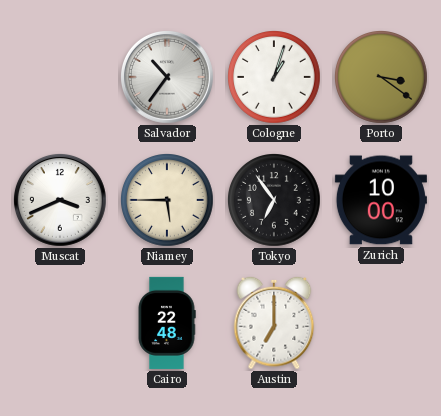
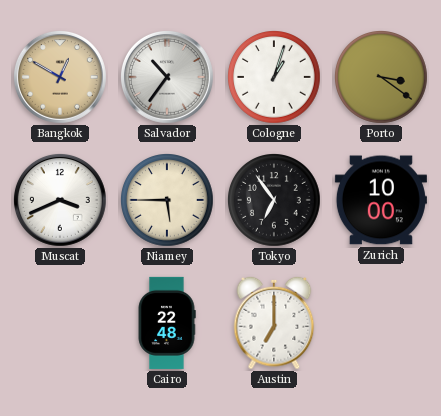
Bangkok: none -> 12:50 (60, 77)
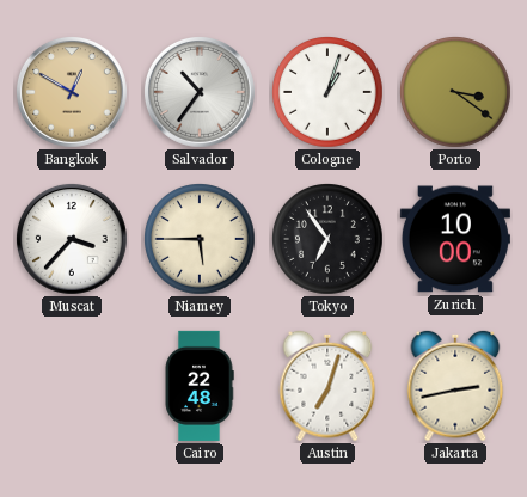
Muscat: 3:41 -> 3:37 (72, 239)
Austin: 7:00 -> 7:03 (327, 386)
Jakarta: none -> 2:43 (455, 386)
